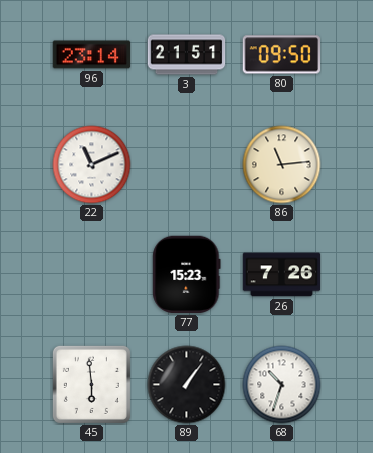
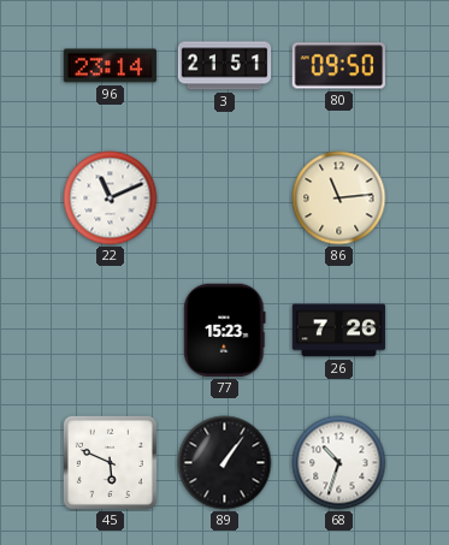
45: 5:59 -> 5:49 (110, 462)
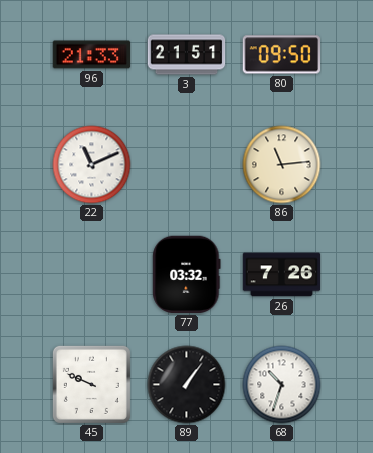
96: 23:14 -> 21:33 (92, 55)
77: 15:23 -> 03:32 (187, 275)
45: 5:49 -> 9:49 (91, 384)
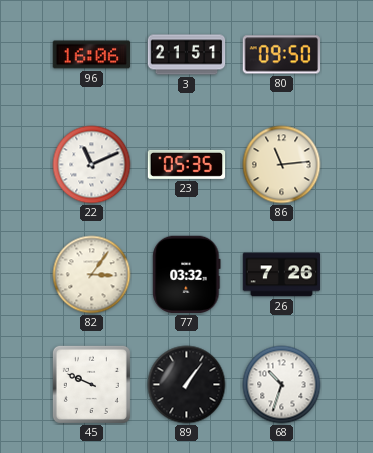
96: 21:33 -> 16:06 (92, 55)
23: none -> 05:35 (187, 164)
82: none -> 3:06 (92, 275)
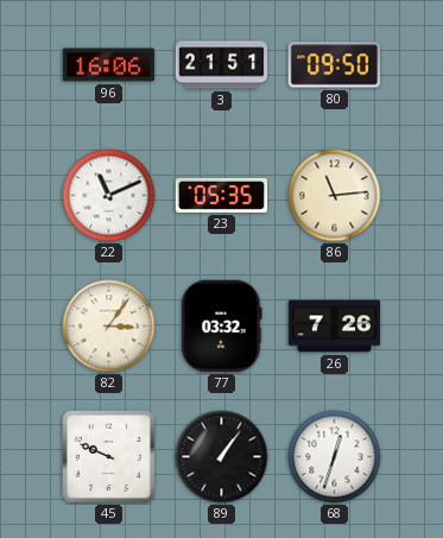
68: 10:33 -> 12:33 (335, 457)
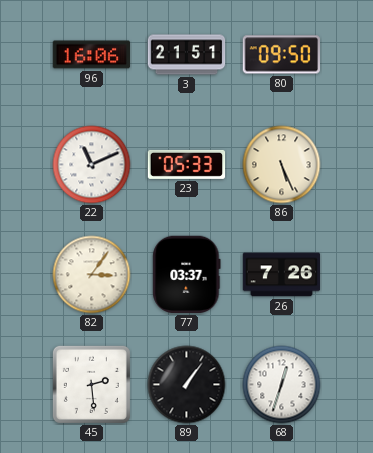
23: 05:35 -> 05:33 (187, 164)
86: 11:14 -> 5:26 (282, 165)
77: 03:32 -> 03:37 (187, 275)
45: 9:49 -> 2:29 (91, 384)
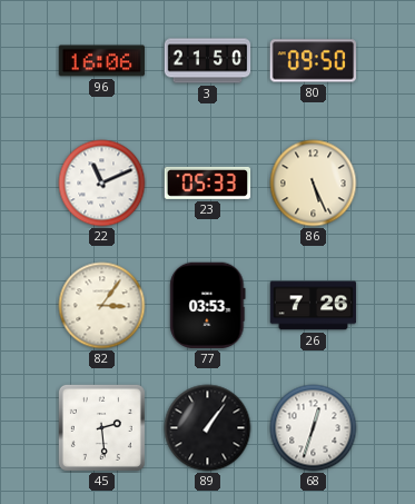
3: 21:51 -> 21:50 (208, 61)
77: 03:37 -> 03:53 (208, 306)
